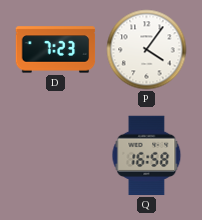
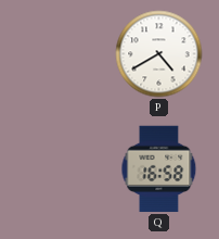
D: 7:23 -> none (56, 50)
P: 4:06 -> 4:40 (159, 54)
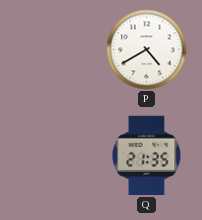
Q: 16:58 -> 21:35 (147, 156)
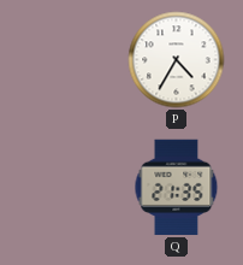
P: 4:40 -> 4:35 (177, 60)
